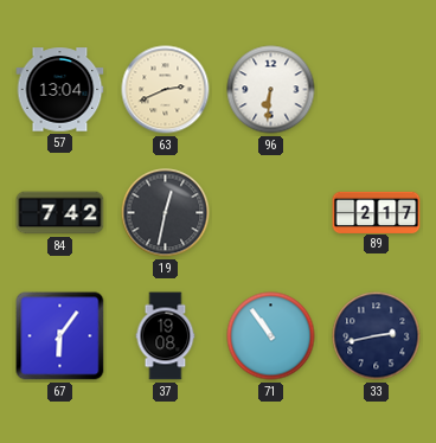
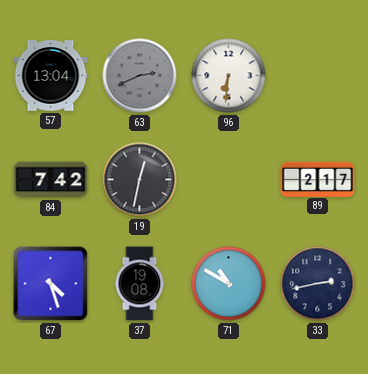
63 dial: cream -> grey (140, 76)
67: 6:06 -> 4:27 (51, 284)
71: 10:54 -> 10:50 (229, 284)
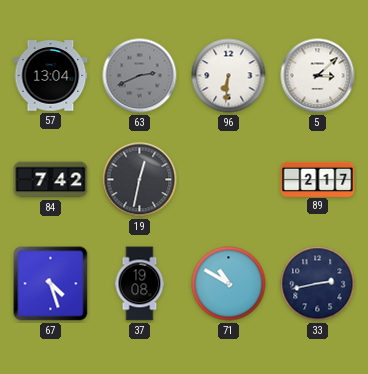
5: none -> 3:08 (318, 76)
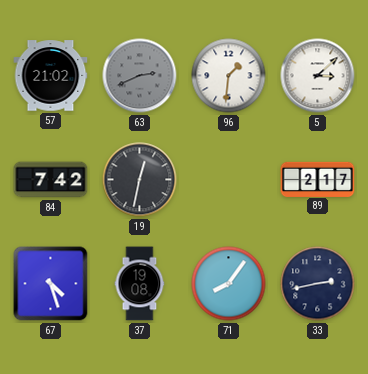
57: 13:04 -> 21:02 (51, 76)
96: 6:31 -> 1:31 (229, 76)
71: 10:50 -> 8:06 (229, 284)
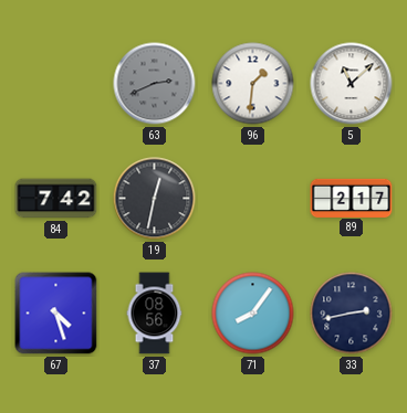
57: 21:02 -> none (51, 76)
5: 3:08 -> 11:08 (352, 84)
37: 19:08 -> 08:56 (155, 314)
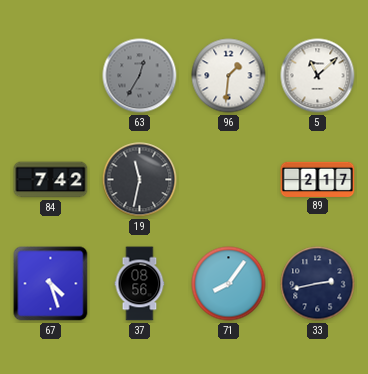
63: 2:41 -> 12:35 (140, 76)
19: 12:32 -> 11:32 (140, 180)
